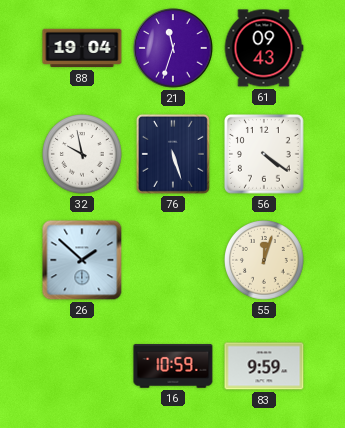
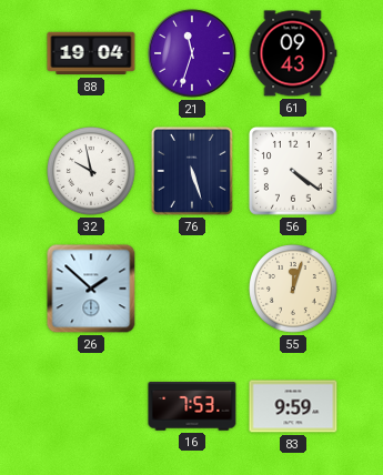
16: 10:59 -> 7:53 (192, 406)
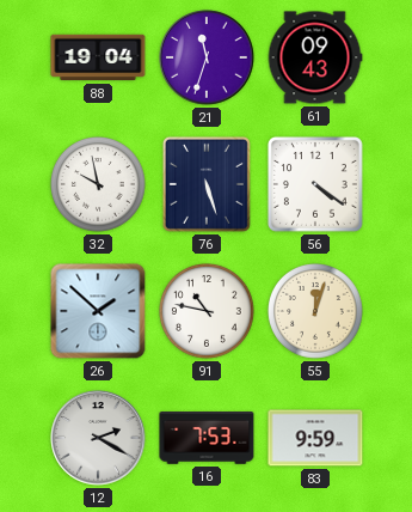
91: none -> 10:47 (208, 312)
12: none -> 2:20 (98, 438)
